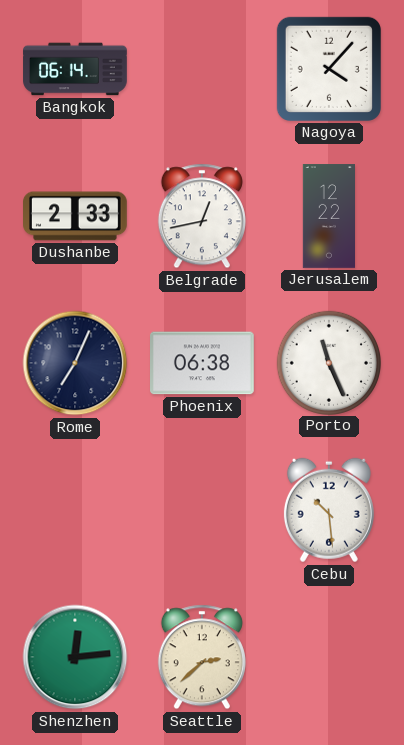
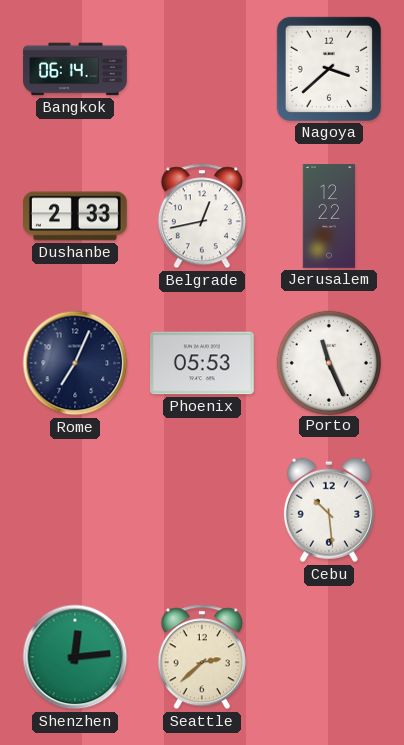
Nagoya: 4:07 -> 3:38 (329, 69)
Phoenix: 06:38 -> 05:53 (203, 363)
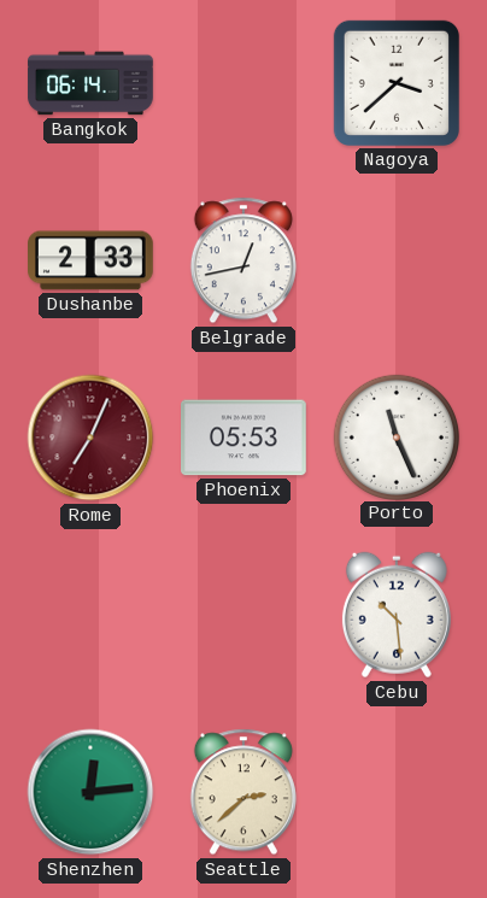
Jerusalem: 12:22 -> none (328, 216)
Rome dial: navy -> burgundy (90, 438)
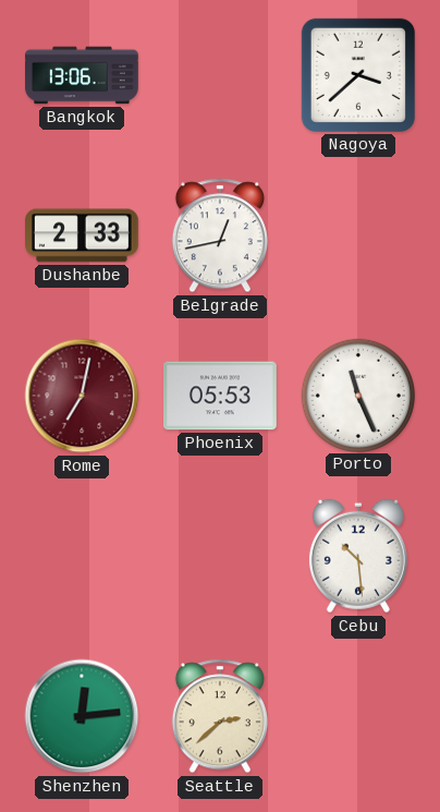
Bangkok: 06:14 -> 13:06 (82, 75)
Rome: 7:04 -> 7:02 (82, 396)
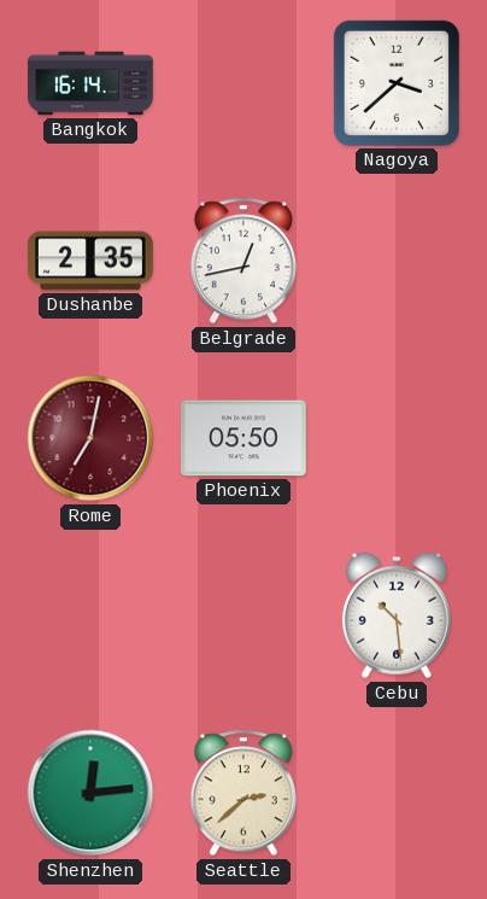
Bangkok: 13:06 -> 16:14 (90, 83)
Dushanbe: 2:33 -> 2:35 (92, 261)
Phoenix: 05:53 -> 05:50 (245, 438)
Porto: 11:26 -> none (357, 395)
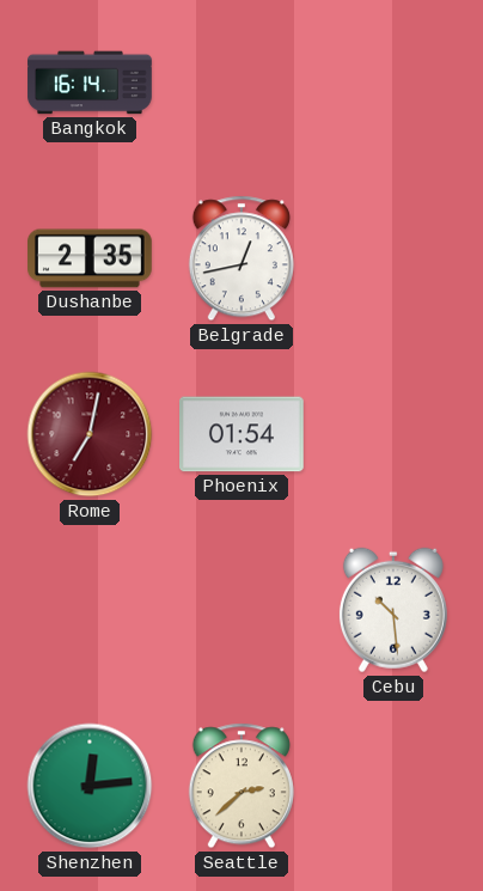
Nagoya: 3:38 -> none (397, 83)
Phoenix: 05:50 -> 01:54 (243, 434)
